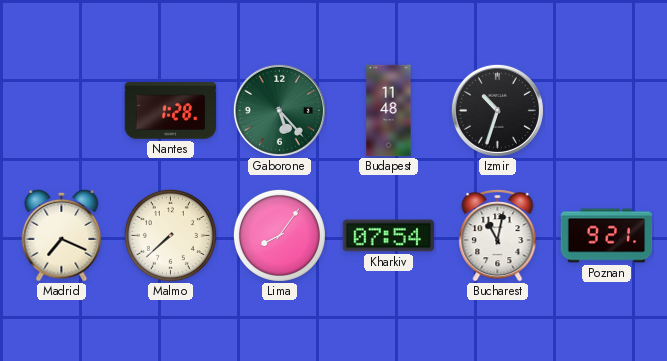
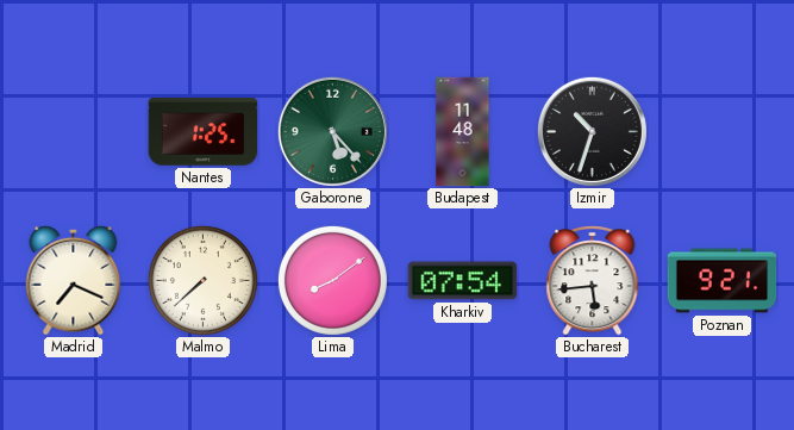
Nantes: 1:28 -> 1:25 (204, 132)
Lima: 8:06 -> 8:09 (332, 280)
Bucharest: 11:02 -> 5:44 (593, 281)
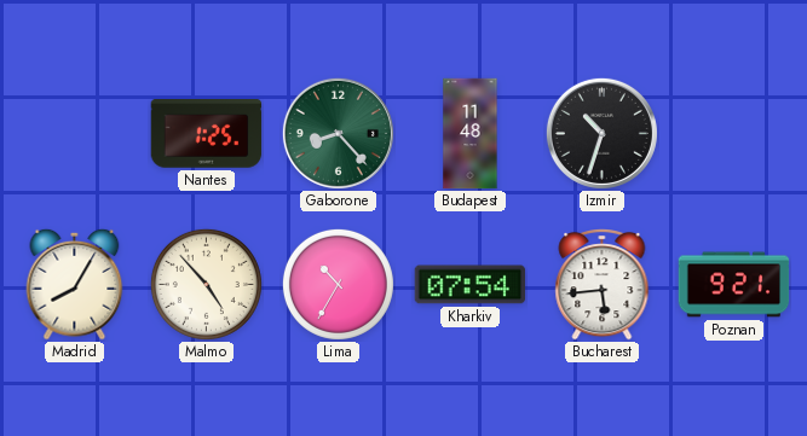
Gaborone: 5:23 -> 8:23 (338, 133)
Madrid: 7:19 -> 8:05 (75, 284)
Malmo: 7:38 -> 4:53 (206, 284)
Lima: 8:09 -> 10:35 (338, 284)
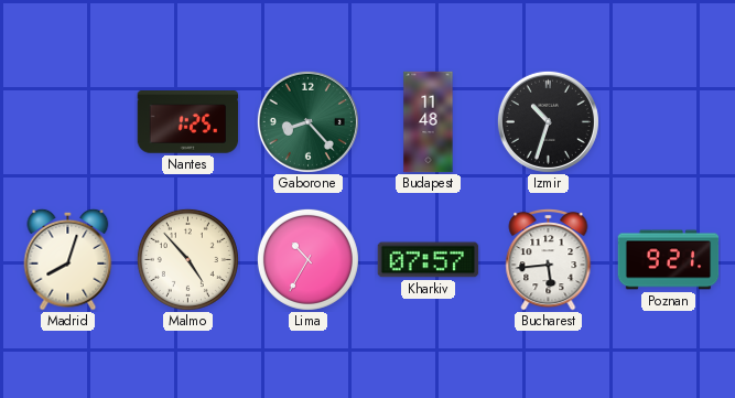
Madrid: 8:05 -> 8:03 (68, 259)
Kharkiv: 07:54 -> 07:57 (429, 260)
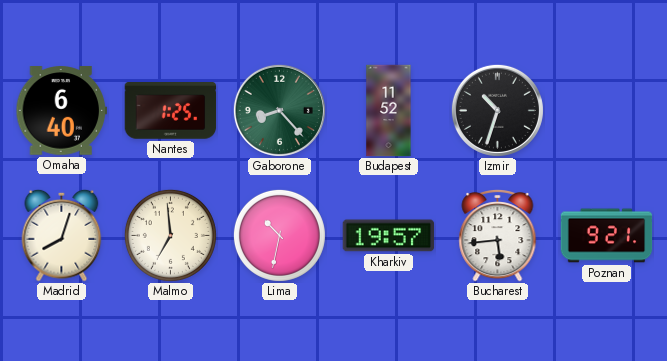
Omaha: none -> 6:40 (62, 111)
Budapest: 11:48 -> 11:52 (389, 111)
Malmo: 4:53 -> 6:59 (170, 235)
Lima: 10:35 -> 10:32 (279, 235)
Kharkiv: 07:57 -> 19:57 (389, 236)
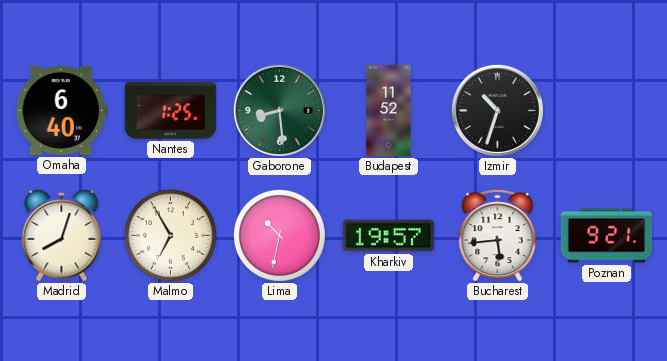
Gaborone: 8:23 -> 8:29 (279, 110)
Malmo: 6:59 -> 6:55 (170, 235)
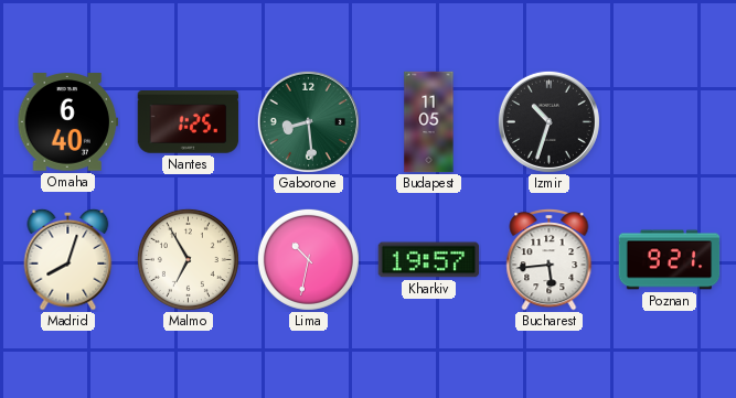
Budapest: 11:52 -> 11:05 (429, 122)
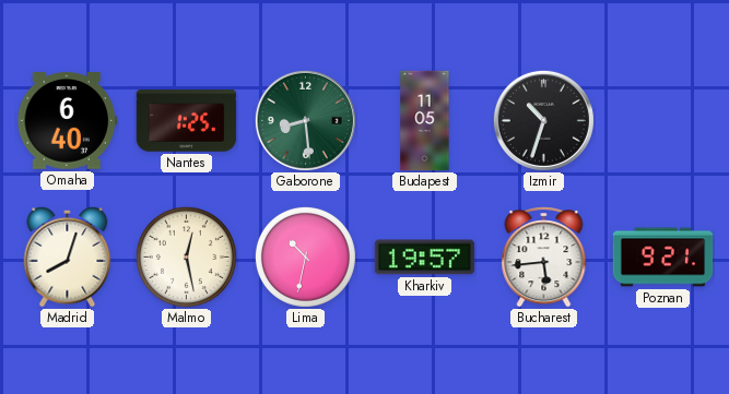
Malmo: 6:55 -> 12:28 (186, 256)
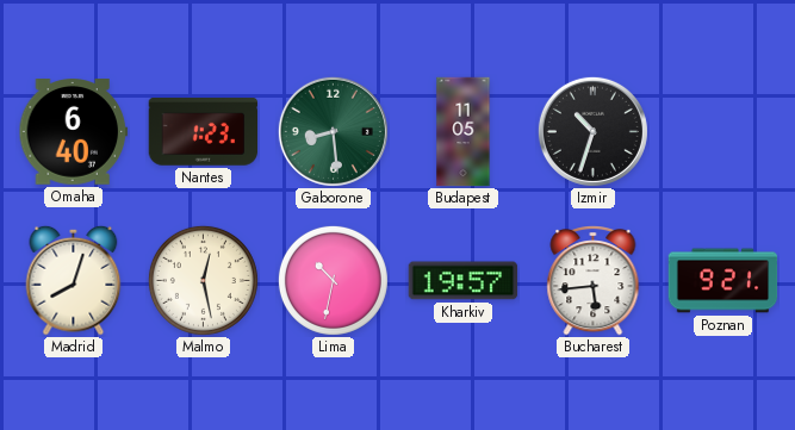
Nantes: 1:25 -> 1:23 (204, 132)
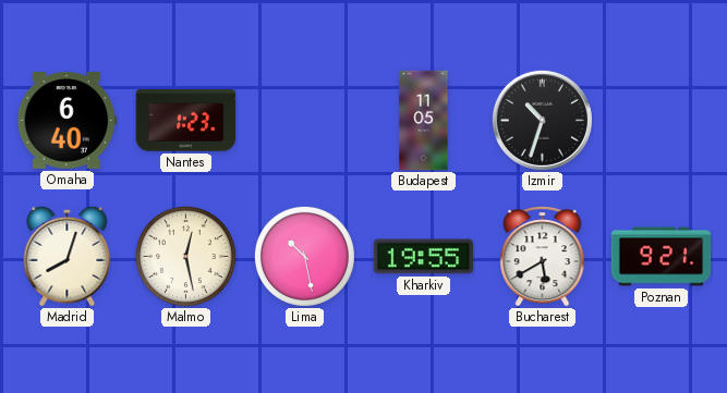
Gaborone: 8:29 -> none (333, 131)
Lima: 10:32 -> 10:28 (304, 256)
Kharkiv: 19:57 -> 19:55 (424, 257)
Bucharest: 5:44 -> 5:40 (543, 257)
